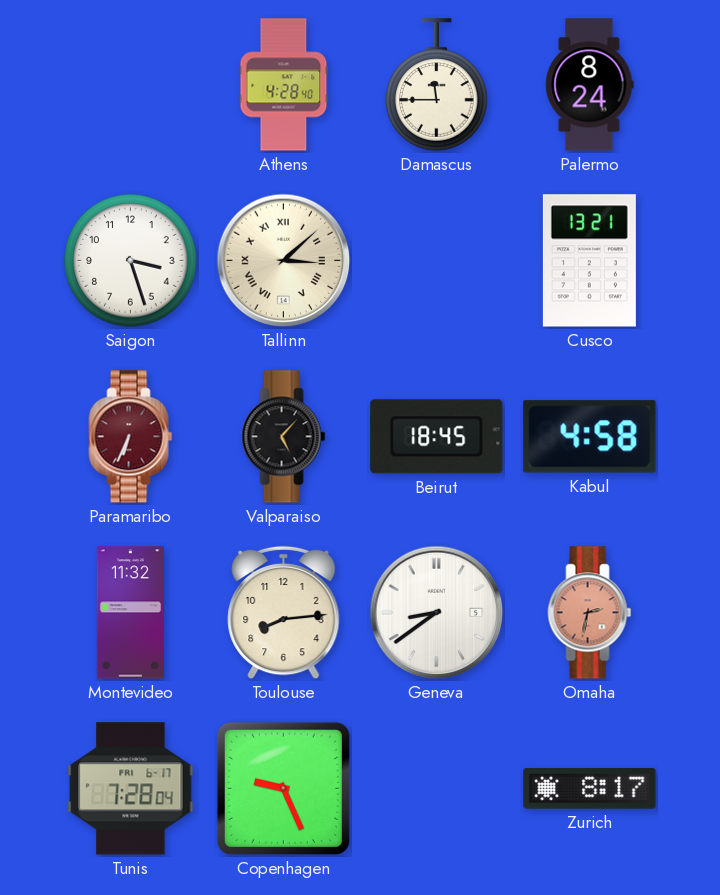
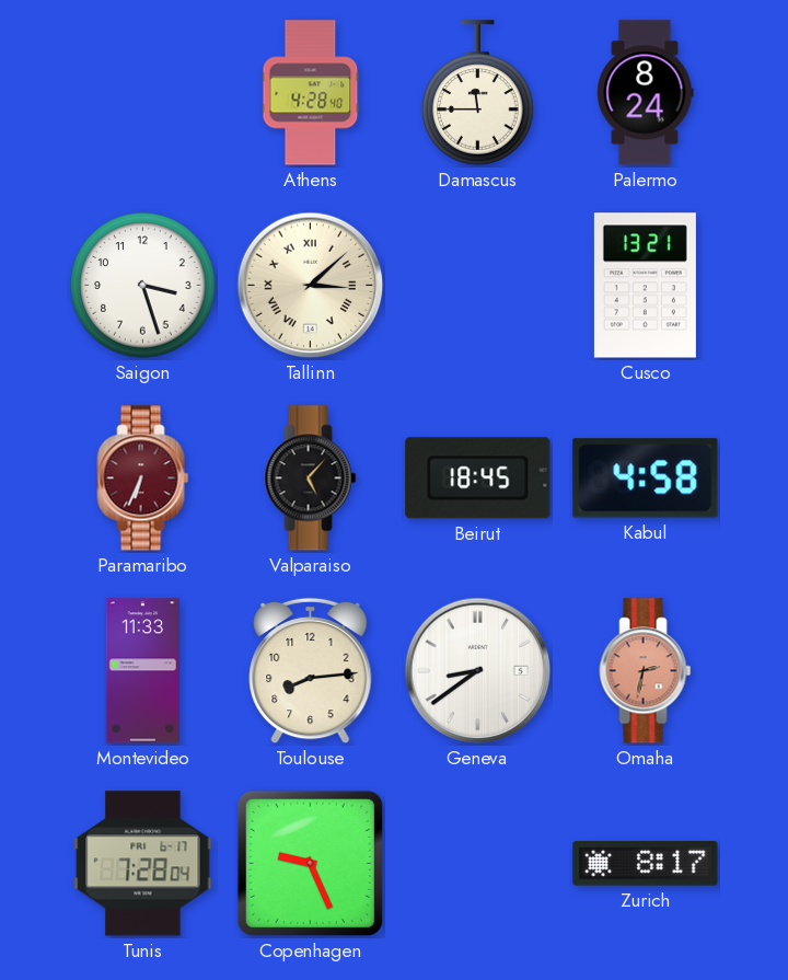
Montevideo: 11:32 -> 11:33 (143, 671)
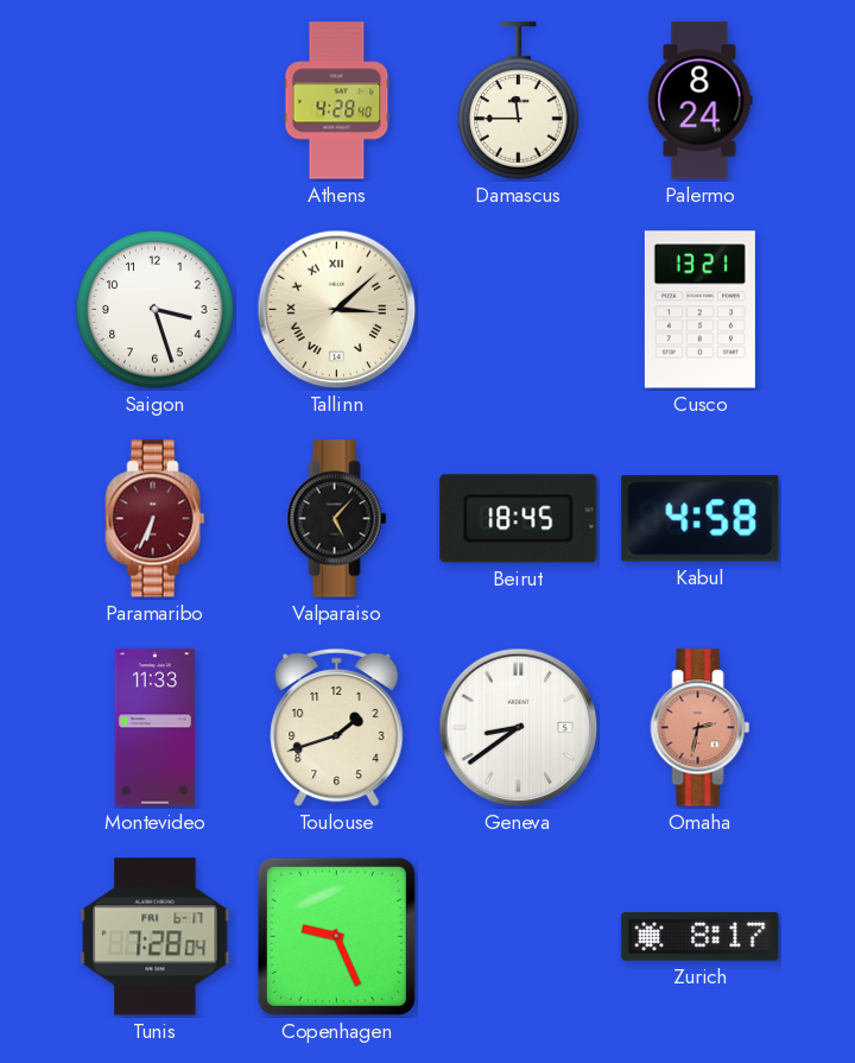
Toulouse: 8:14 -> 1:42 (337, 728)
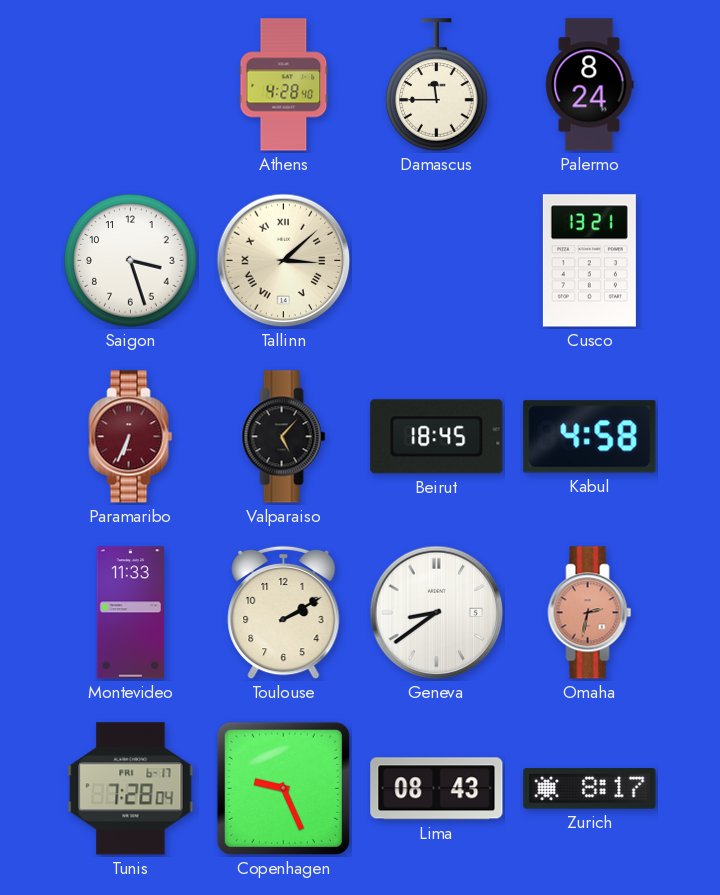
Toulouse: 1:42 -> 2:10 (284, 613)
Lima: none -> 08:43 (437, 789)
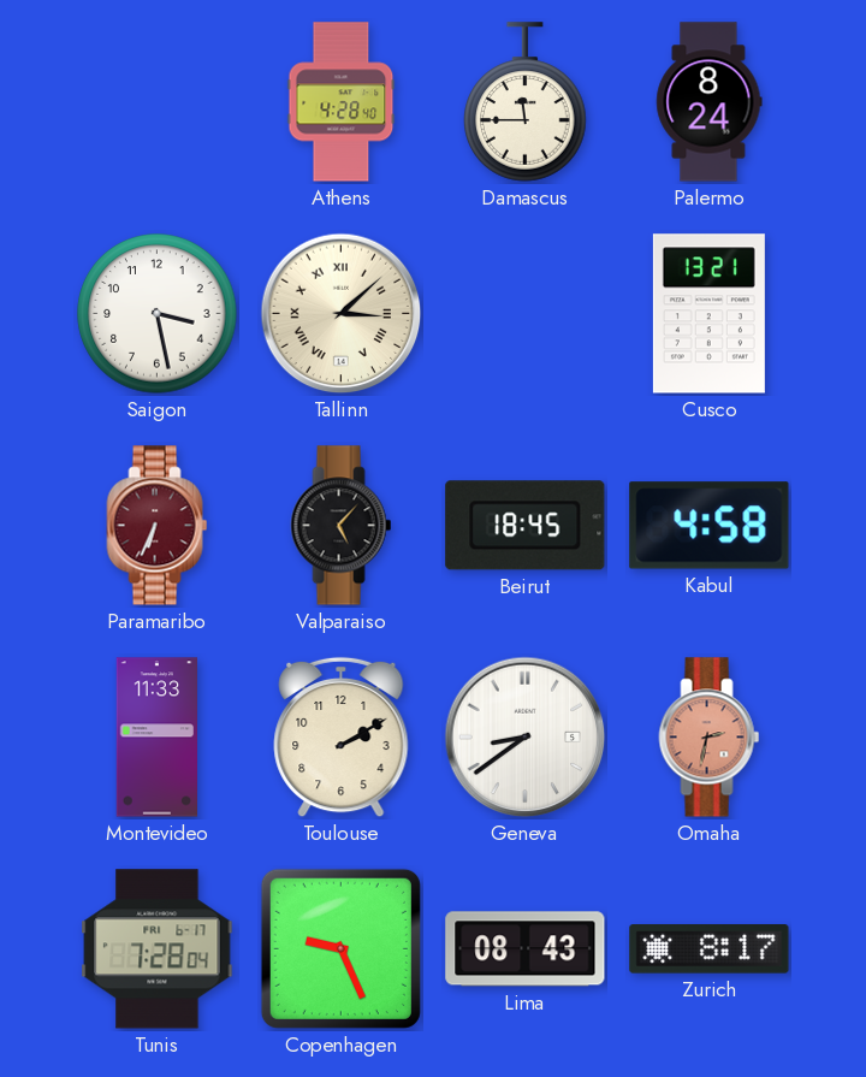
Saigon: 3:27 -> 3:28 (158, 314)
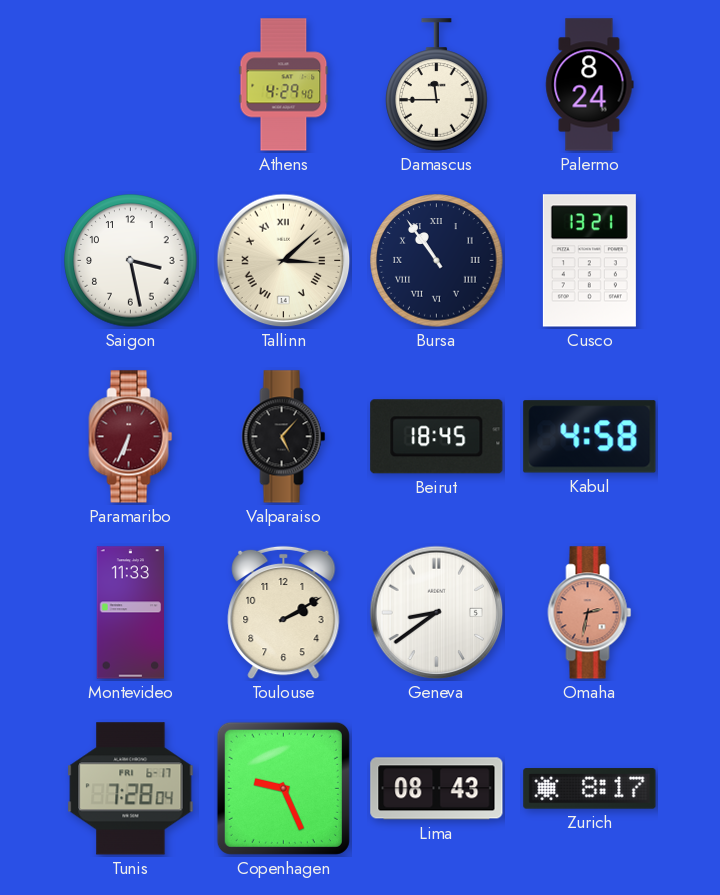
Athens: 4:28 -> 4:29 (284, 85)
Bursa: none -> 10:54 (437, 261)
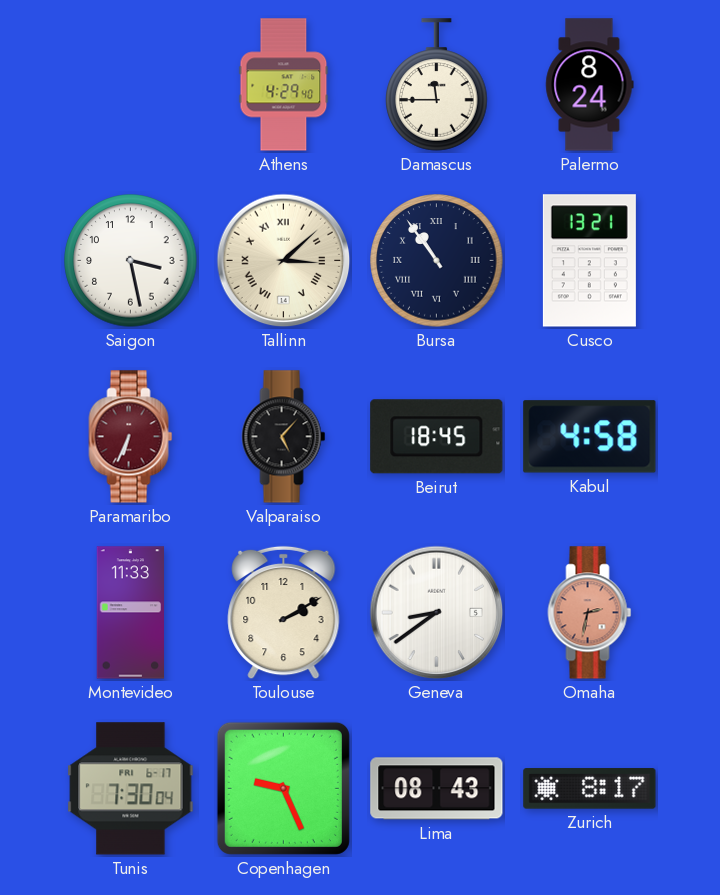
Tunis: 7:28 -> 7:30 (131, 789)
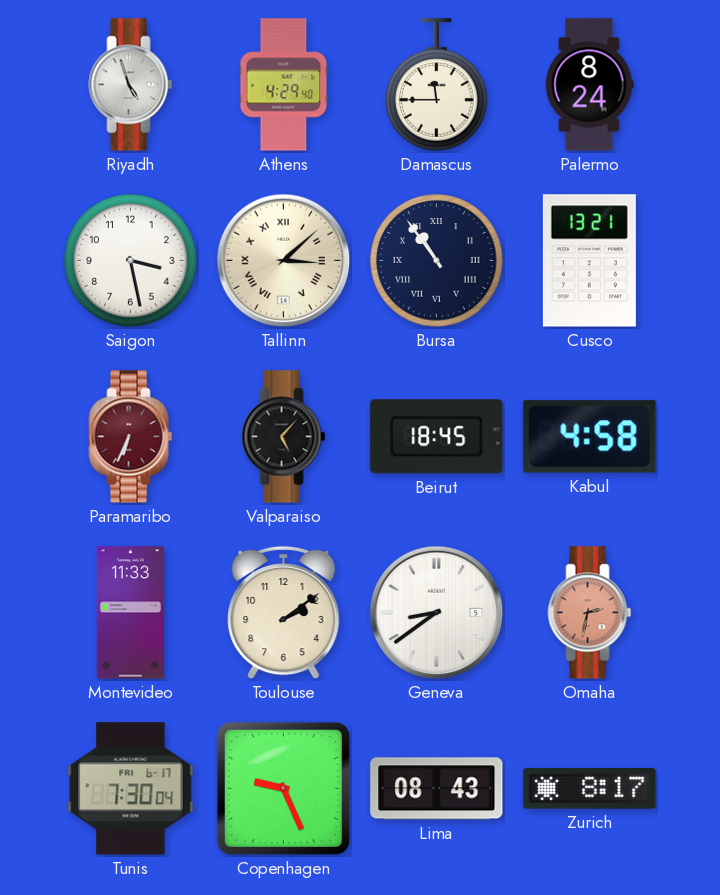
Riyadh: none -> 4:57 (131, 85)
Toulouse: 2:10 -> 2:09 (284, 613)
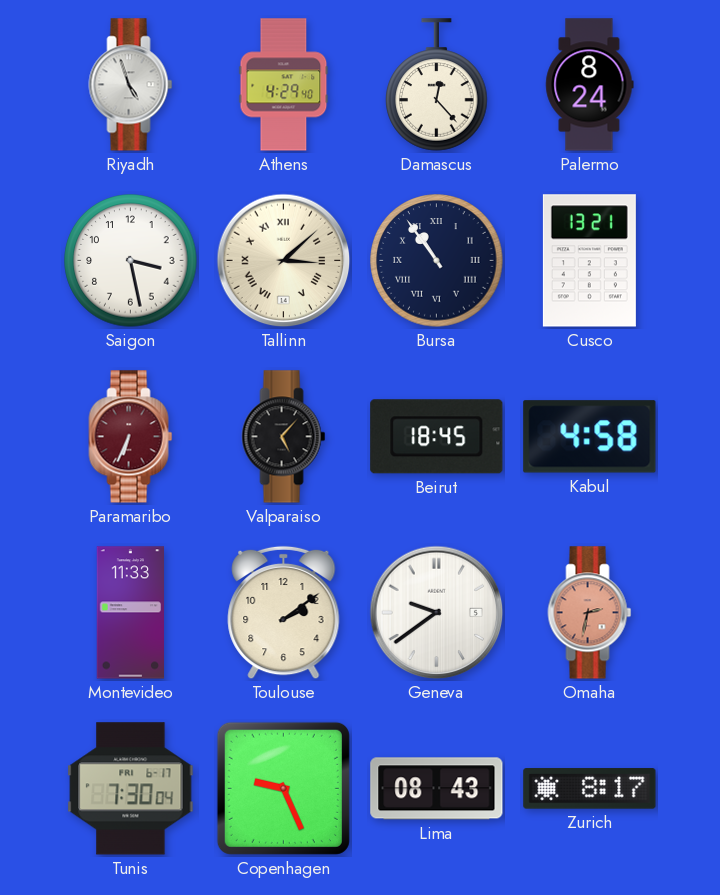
Damascus: 11:45 -> 12:23 (437, 85)
Geneva: 8:39 -> 9:39 (437, 613)
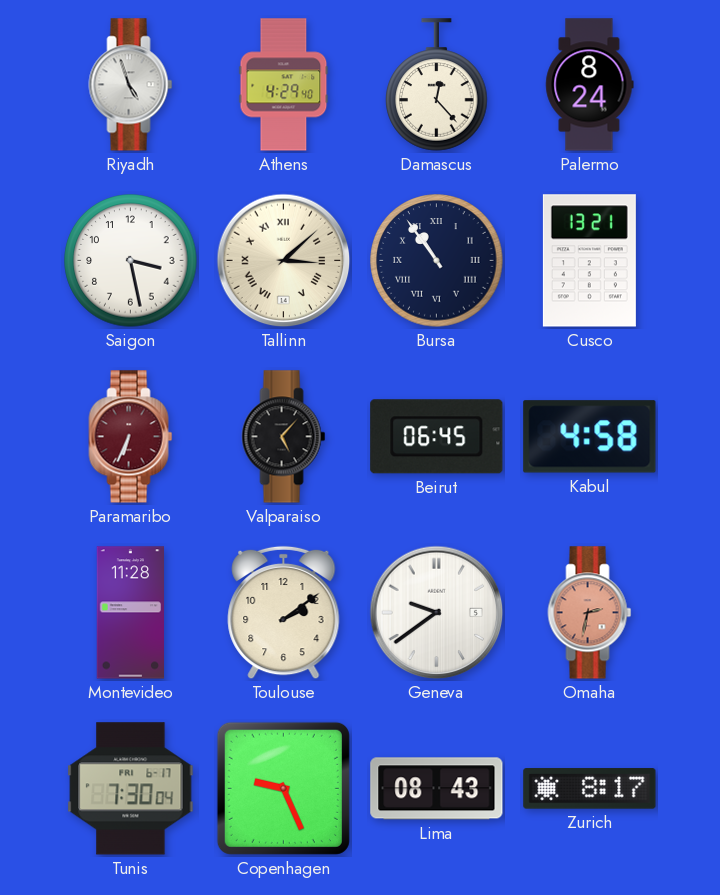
Beirut: 18:45 -> 06:45 (437, 437)
Montevideo: 11:33 -> 11:28 (131, 613)
